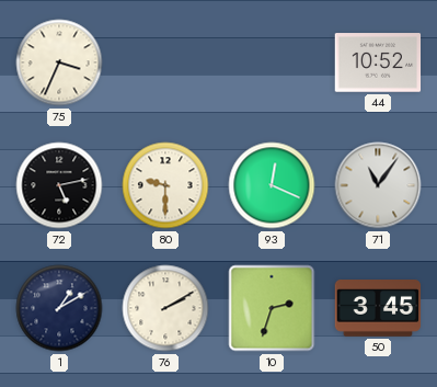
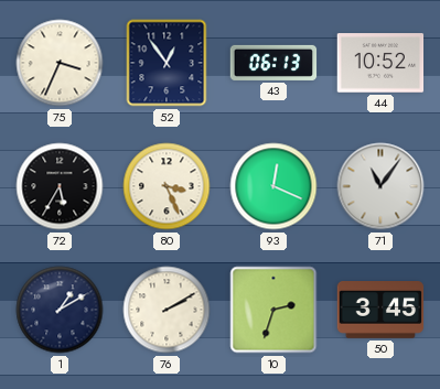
52: none -> 12:54 (167, 63)
43: none -> 06:13 (273, 63)
72: 5:13 -> 5:35 (60, 186)
80: 9:30 -> 3:26 (167, 186)
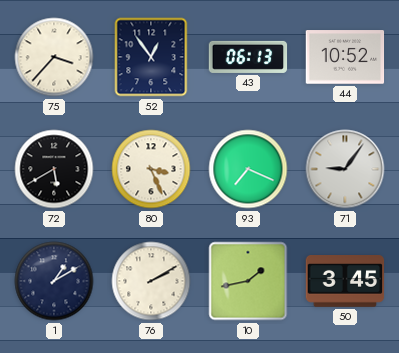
75: 3:34 -> 3:37 (54, 57)
72: 5:35 -> 5:40 (54, 169)
93: 12:19 -> 7:19 (248, 169)
71: 11:06 -> 9:06 (345, 169)
10: 2:33 -> 1:43 (248, 281)
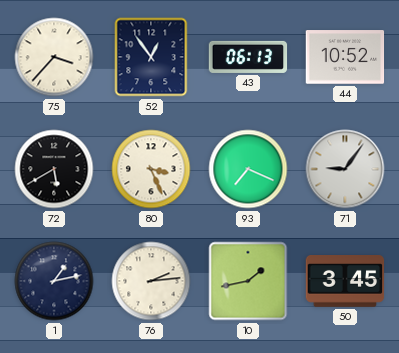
1: 1:10 -> 1:13 (54, 281)
76: 2:10 -> 2:14 (151, 281)
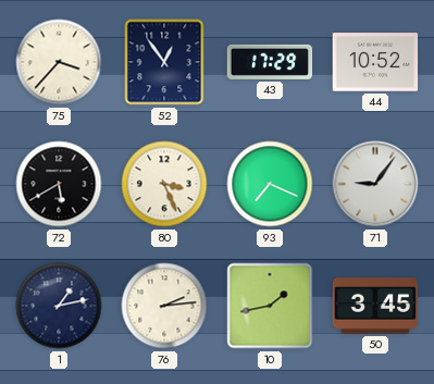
43: 06:13 -> 17:29 (270, 62)
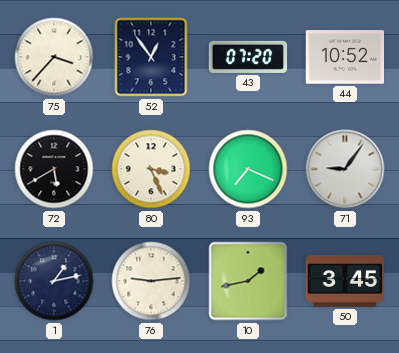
43: 17:29 -> 07:20 (248, 57)
76: 2:14 -> 9:14 (151, 281)
